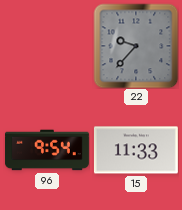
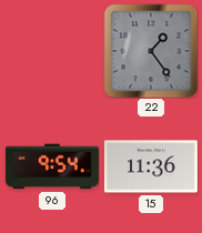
22: 9:37 -> 1:24 (151, 51)
15: 11:33 -> 11:36 (151, 166)
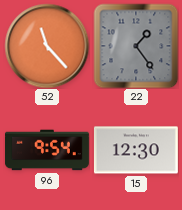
52: none -> 11:23 (47, 46)
15: 11:36 -> 12:30 (136, 150)
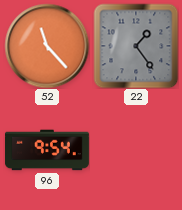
15: 12:30 -> none (136, 150)
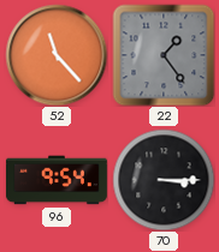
70: none -> 3:15 (164, 180)
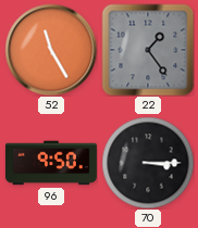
52: 11:23 -> 11:25 (51, 50)
96: 9:54 -> 9:50 (51, 163)
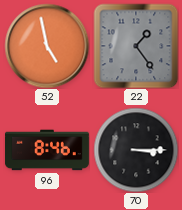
52: 11:25 -> 4:58 (47, 46)
96: 9:50 -> 8:46 (47, 150)
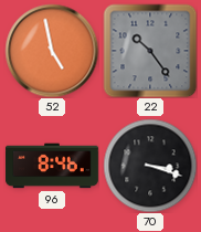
22: 1:24 -> 10:24 (150, 51)
70: 3:15 -> 3:18 (150, 166)
